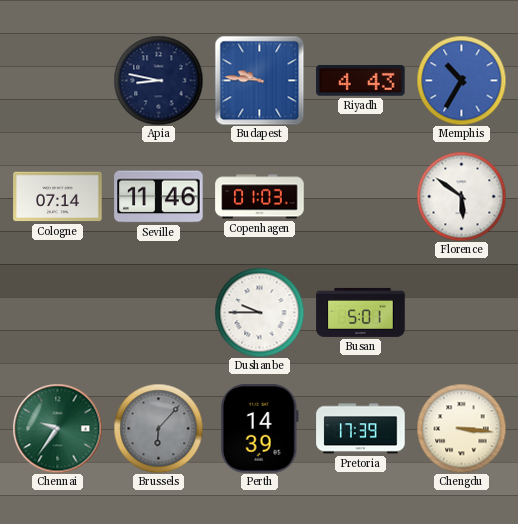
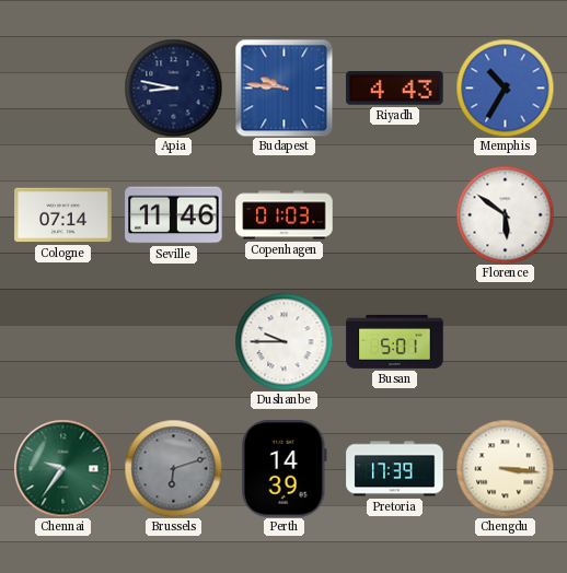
Brussels: 6:07 -> 6:12 (173, 468)
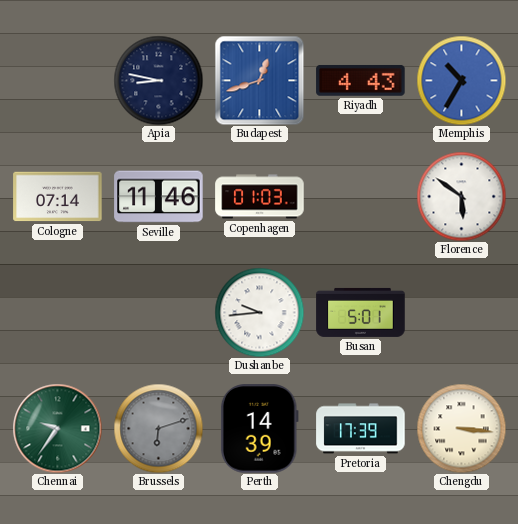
Budapest: 9:46 -> 12:42 (259, 80)
Dushanbe: 9:45 -> 9:44 (259, 312)
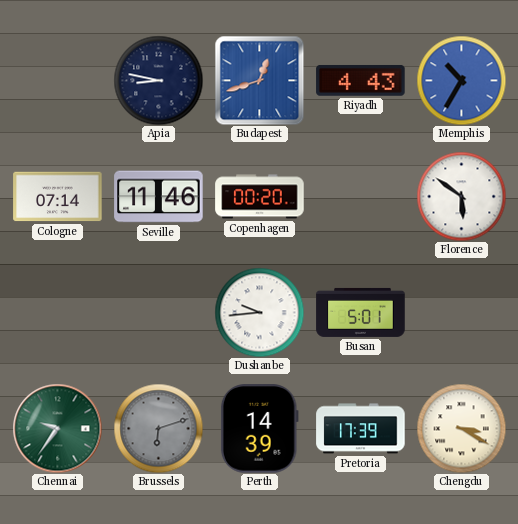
Copenhagen: 01:03 -> 00:20 (260, 197)
Chengdu: 3:16 -> 3:20 (461, 428)
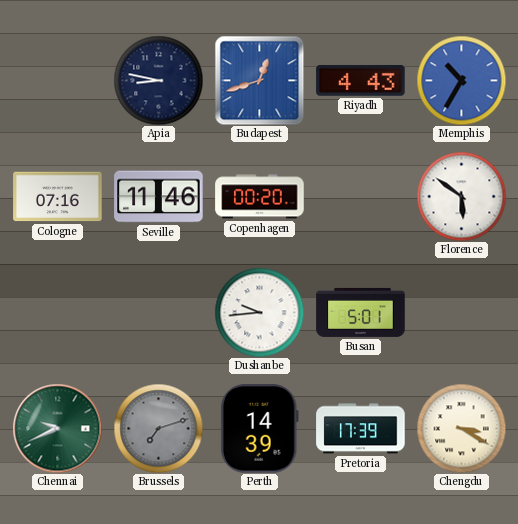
Cologne: 07:14 -> 07:16 (58, 197)
Chennai: 9:36 -> 9:41 (57, 428)
Brussels: 6:12 -> 7:12 (158, 428)
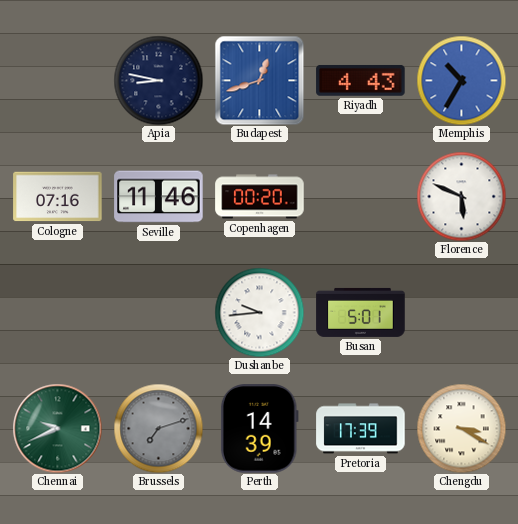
Florence: 5:51 -> 5:49 (461, 196)
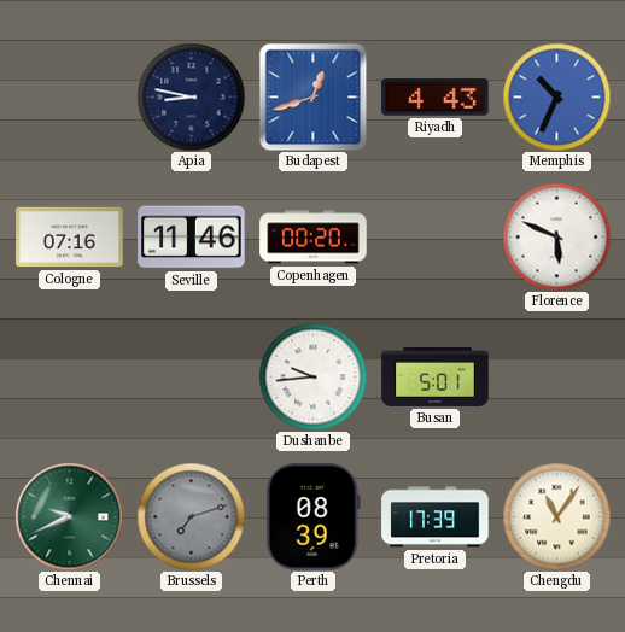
Memphis: 10:35 -> 10:34 (556, 96)
Perth: 14:39 -> 08:39 (312, 517)
Chengdu: 3:20 -> 11:06 (556, 516)
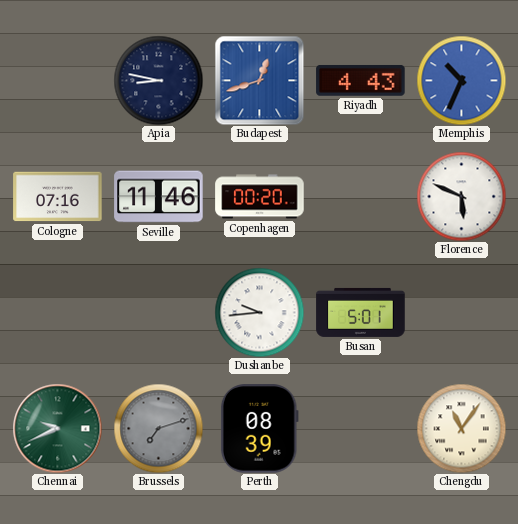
Pretoria: 17:39 -> none (436, 517)
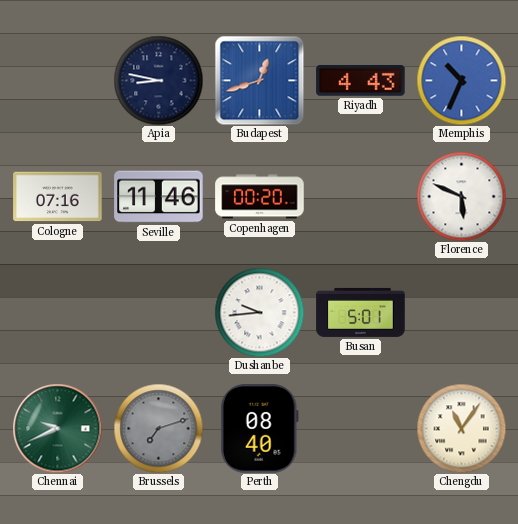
Perth: 08:39 -> 08:40 (259, 429)
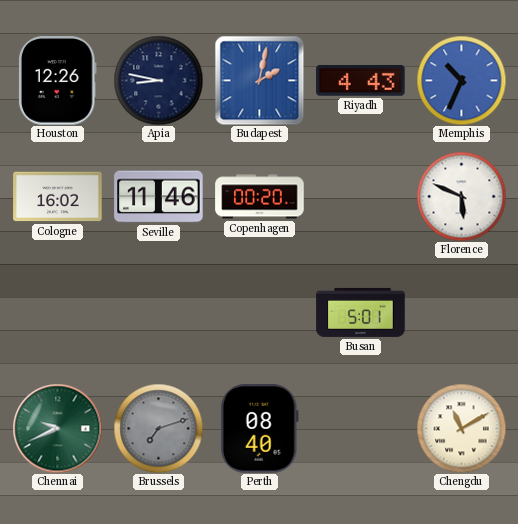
Houston: none -> 12:26 (57, 81)
Budapest: 12:42 -> 2:02 (259, 80)
Cologne: 07:16 -> 16:02 (58, 197)
Dushanbe: 9:44 -> none (259, 312)
Chengdu: 11:06 -> 11:10 (461, 428)
